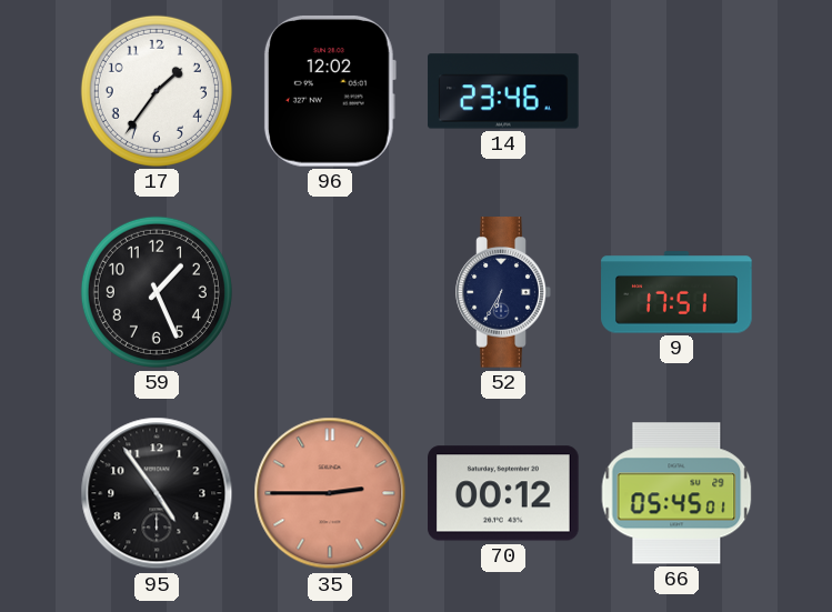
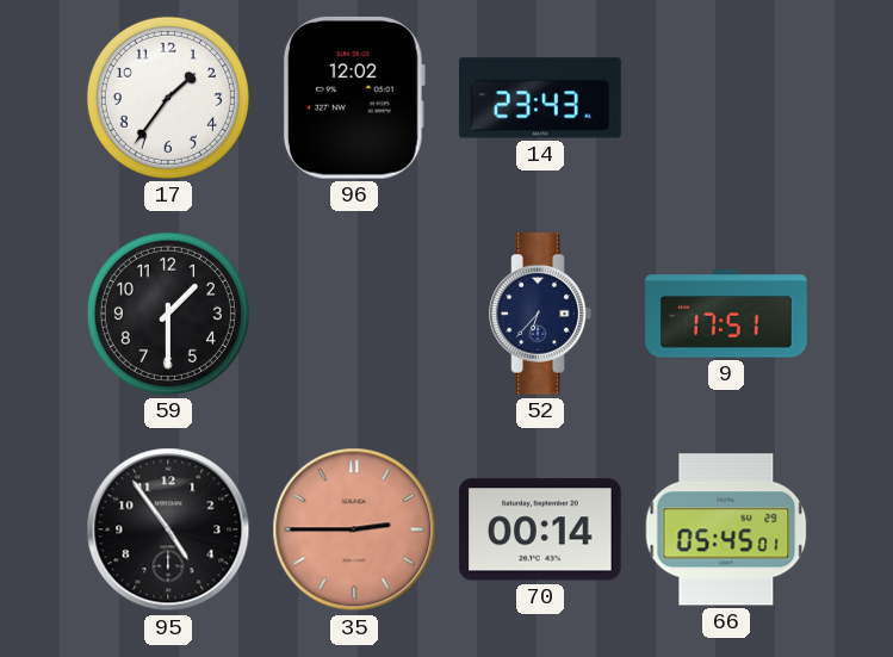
14: 23:46 -> 23:43 (540, 98)
59: 1:26 -> 1:30 (168, 314)
52: 6:35 -> 6:37 (540, 314)
70: 00:12 -> 00:14 (541, 529)
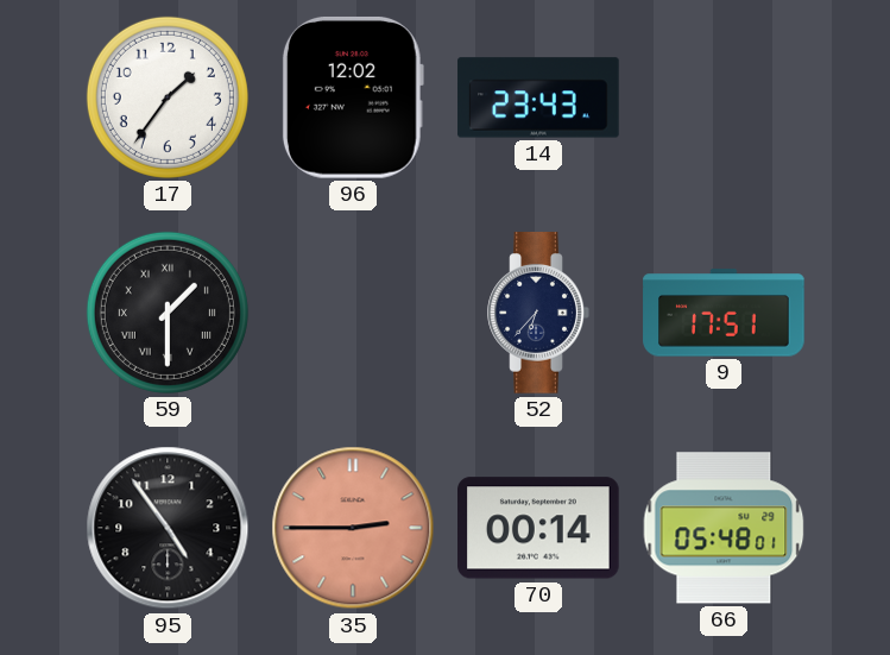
59 numerals: Arabic -> Roman (168, 313)
66: 05:45 -> 05:48 (724, 528)
